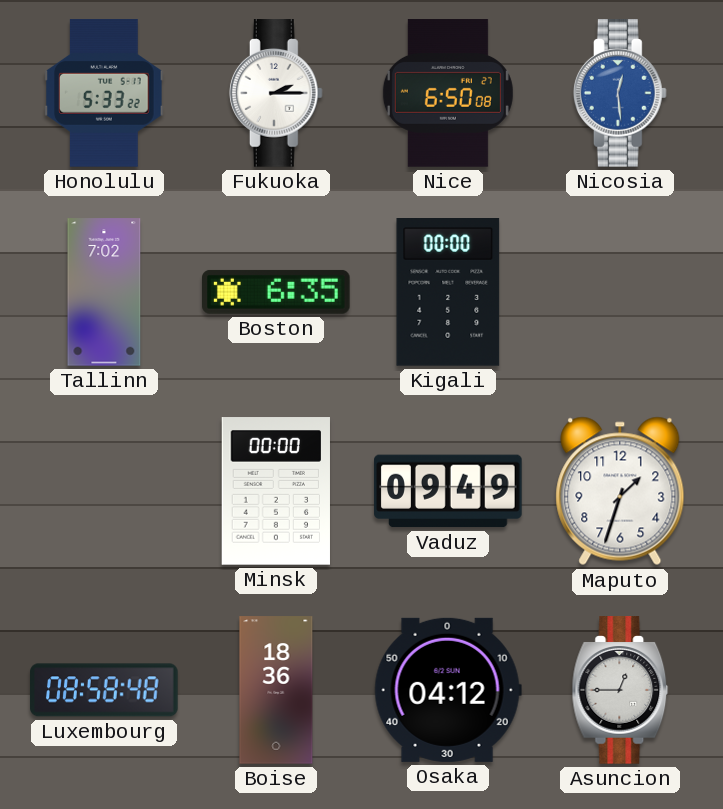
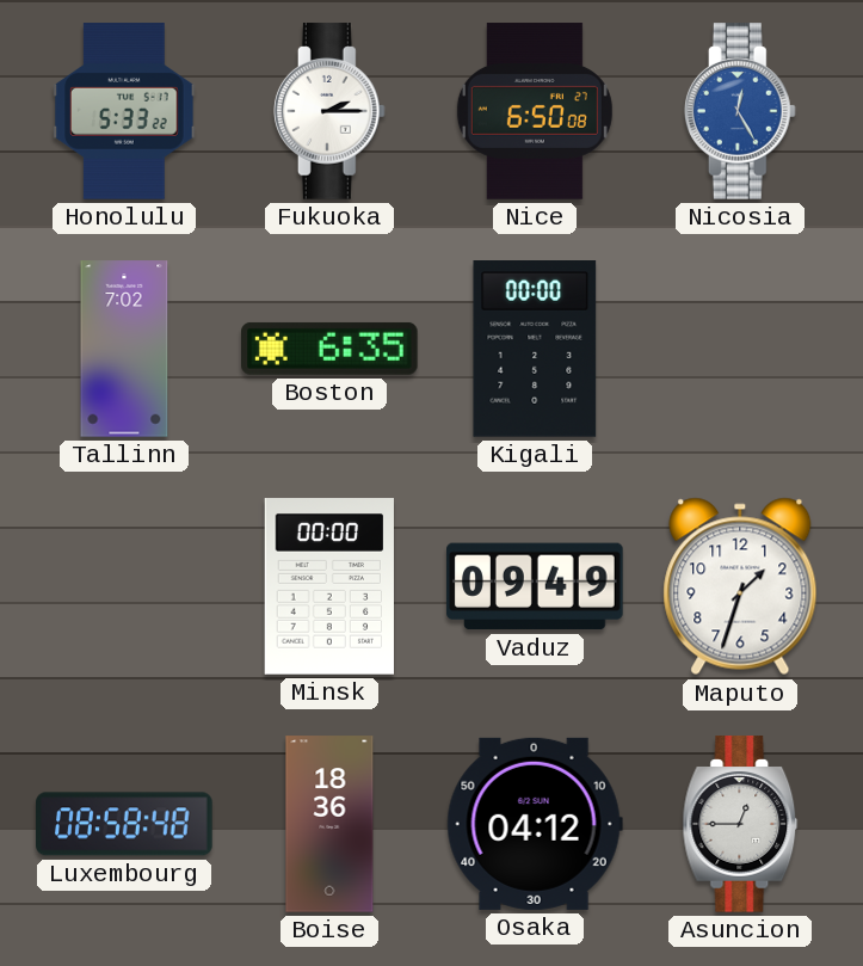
Nicosia: 12:29 -> 12:25 (740, 111)
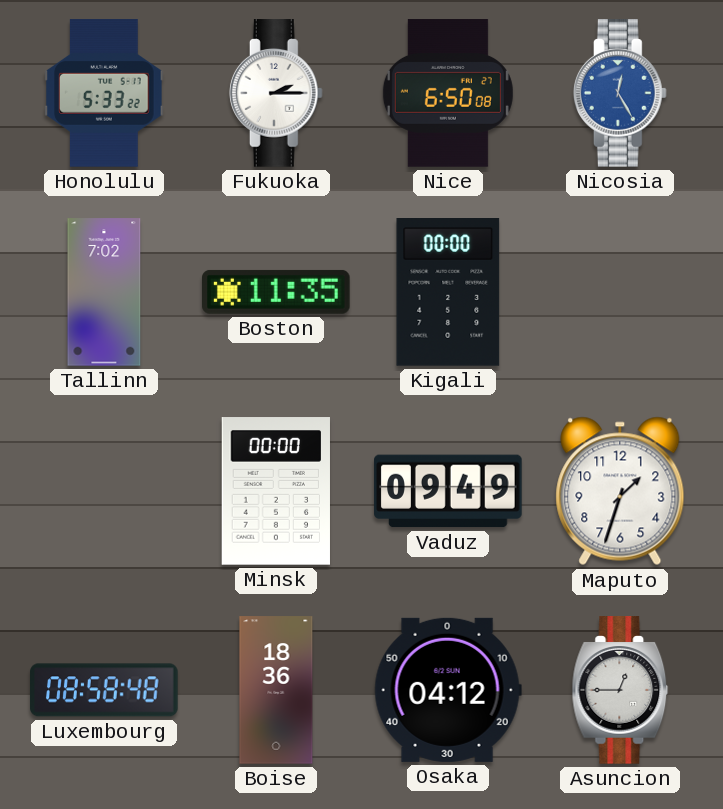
Boston: 6:35 -> 11:35 (277, 292)
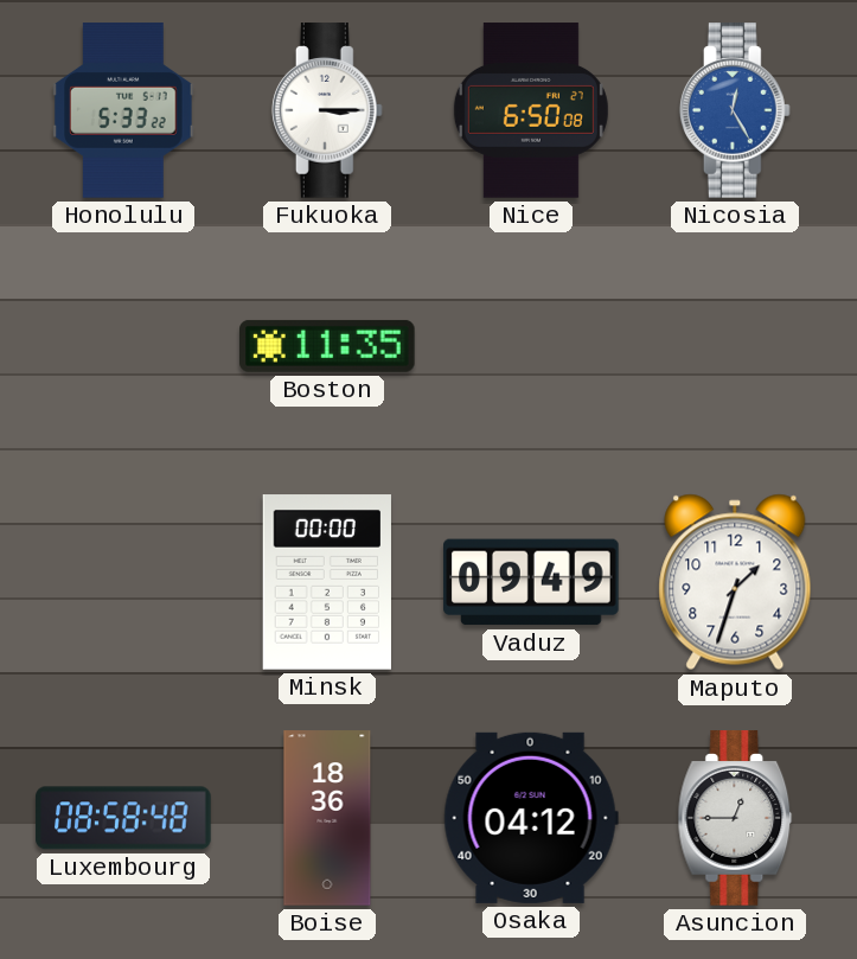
Fukuoka: 2:15 -> 3:15 (327, 110)
Tallinn: 7:02 -> none (104, 292)
Kigali: 00:00 -> none (448, 292)
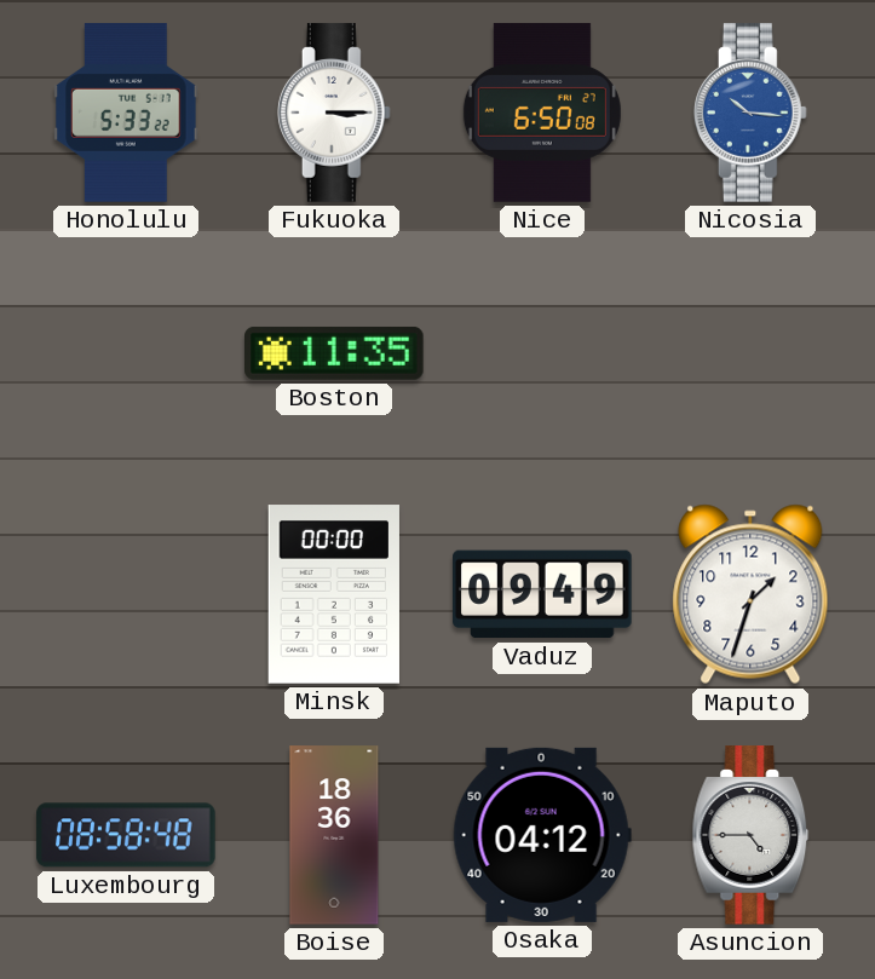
Nicosia: 12:25 -> 10:16 (750, 113)
Asuncion: 12:45 -> 4:45 (750, 835)
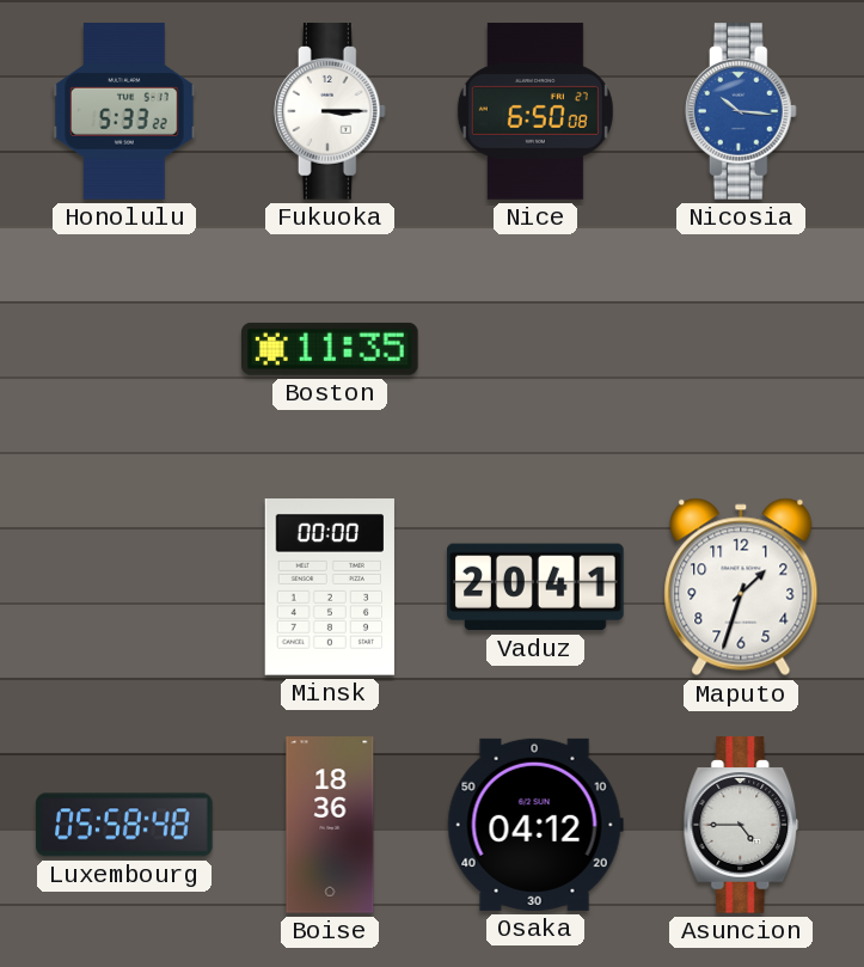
Vaduz: 09:49 -> 20:41 (535, 587)
Luxembourg: 08:58 -> 05:58 (124, 825)
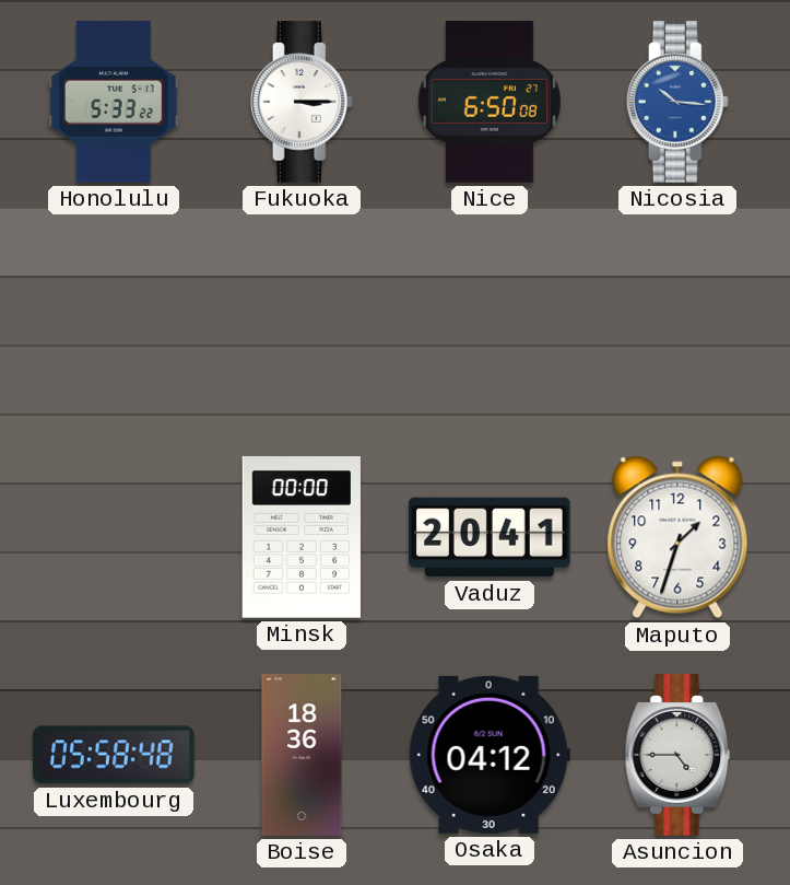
Boston: 11:35 -> none (331, 349)
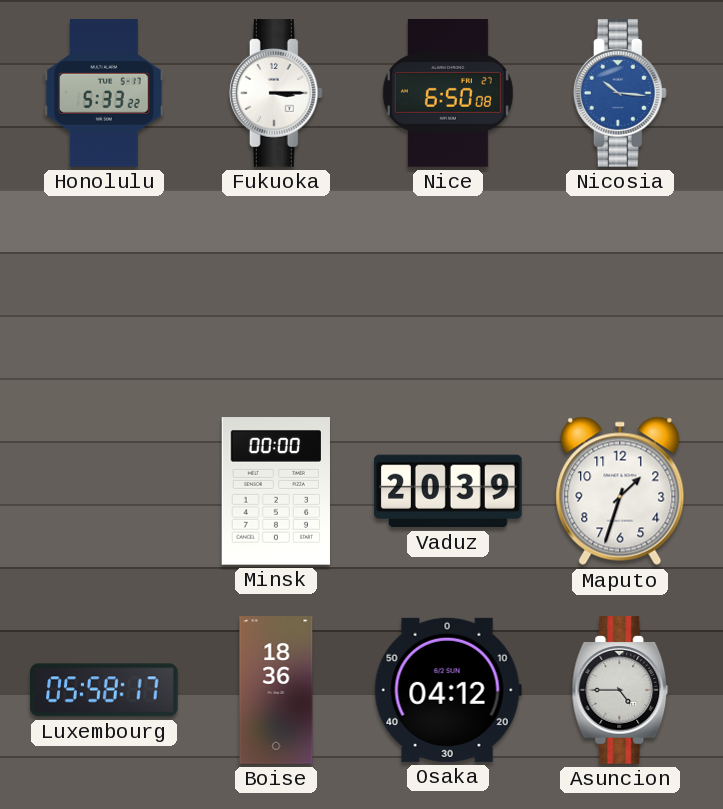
Vaduz: 20:41 -> 20:39 (448, 491)
Luxembourg: 05:58:48 -> 05:58:17 (104, 690)
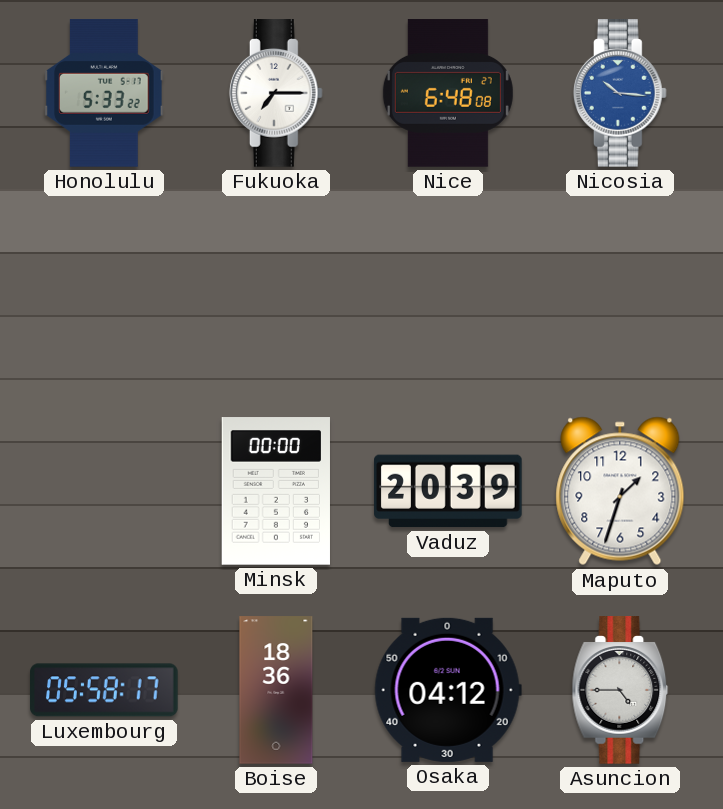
Fukuoka: 3:15 -> 7:15 (276, 93)
Nice: 6:50 -> 6:48 (448, 93)
